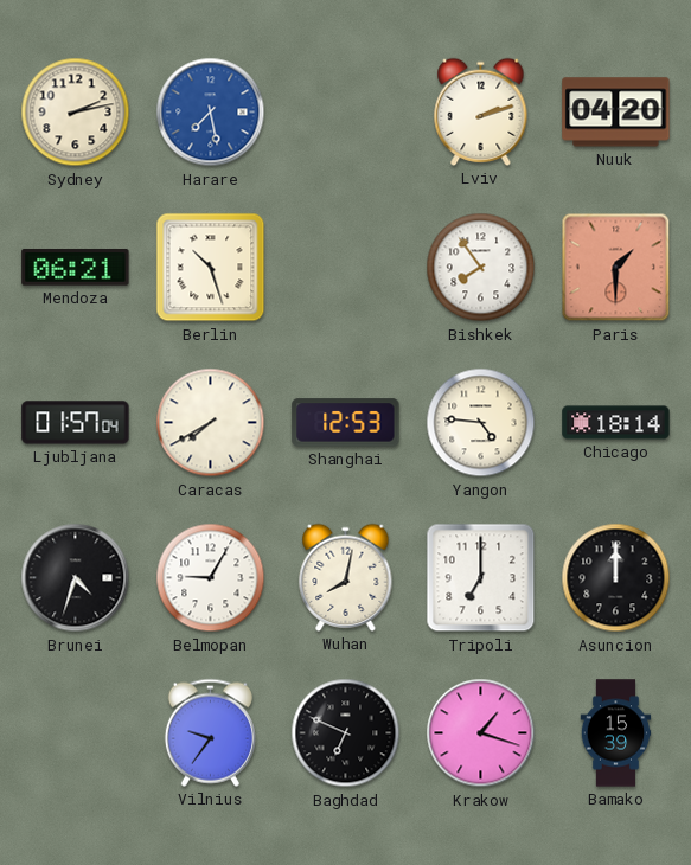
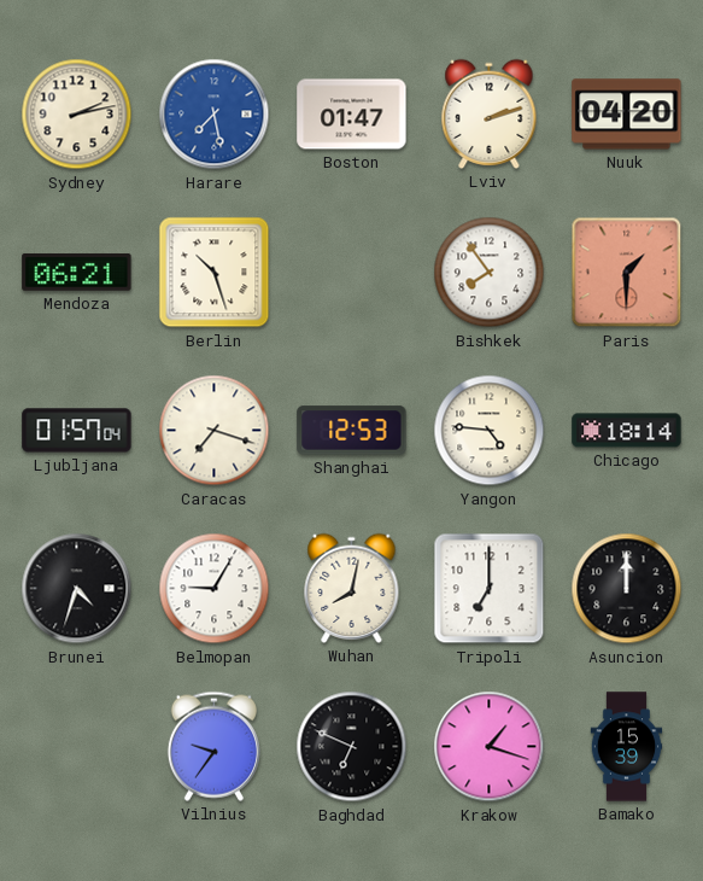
Boston: none -> 01:47 (352, 115)
Caracas: 7:40 -> 7:18 (215, 431)
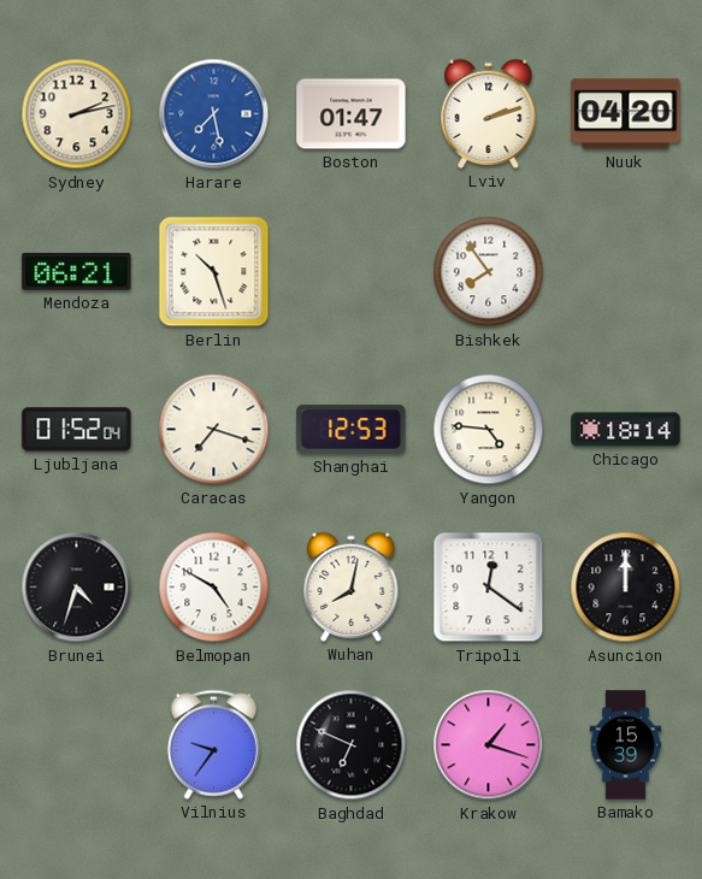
Paris: 1:30 -> none (627, 273)
Ljubljana: 01:57 -> 01:52 (77, 430)
Belmopan: 9:05 -> 4:50 (214, 588)
Tripoli: 7:00 -> 12:21 (489, 588)
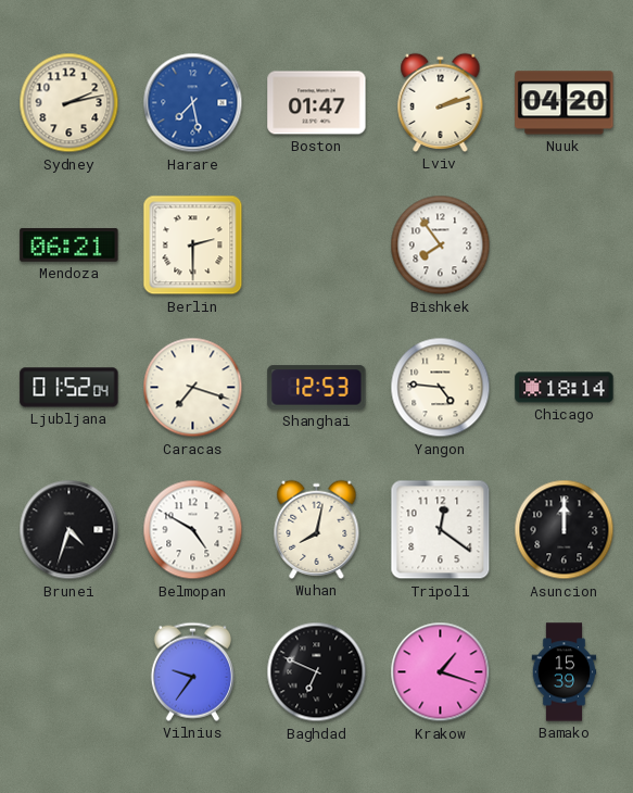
Berlin: 10:27 -> 2:30 (193, 246)
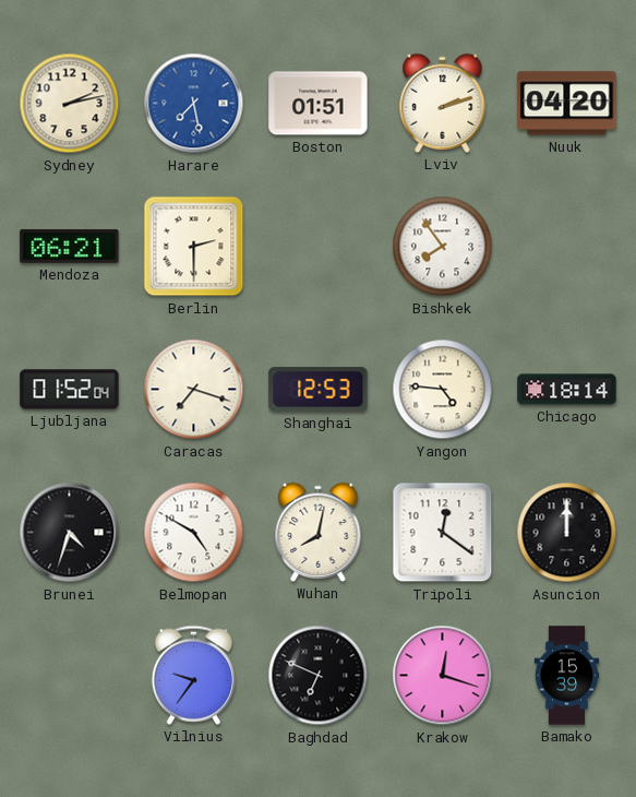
Boston: 01:47 -> 01:51 (319, 104)
Krakow: 1:18 -> 12:18 (443, 676)
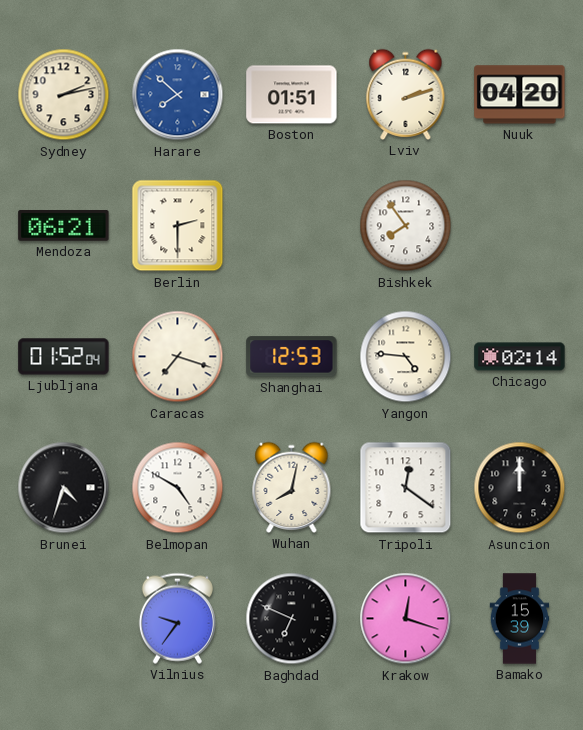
Harare: 7:28 -> 7:52 (178, 95)
Chicago: 18:14 -> 02:14 (520, 357)
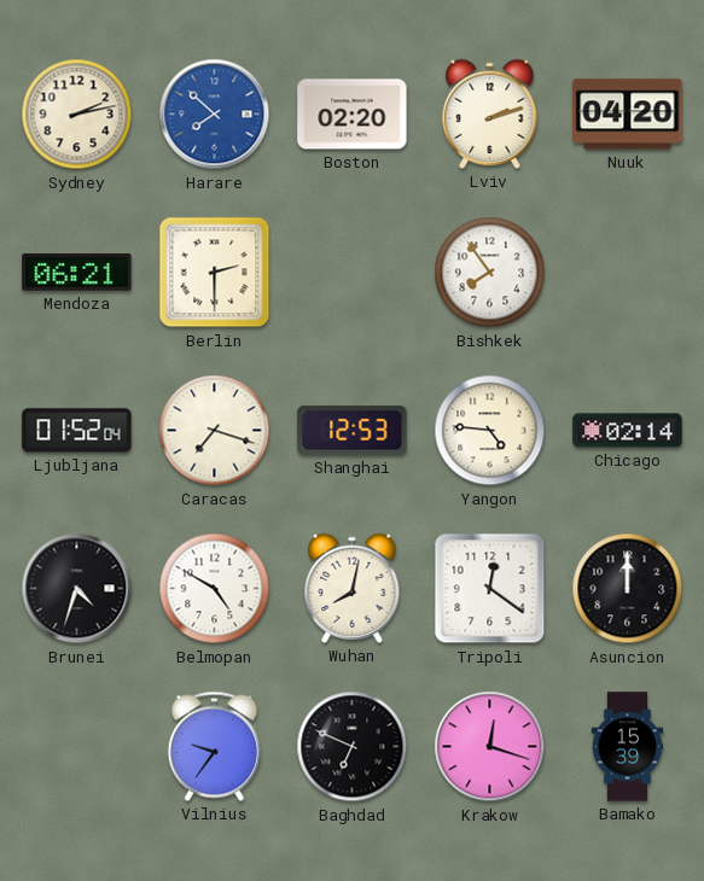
Boston: 01:51 -> 02:20 (353, 115)
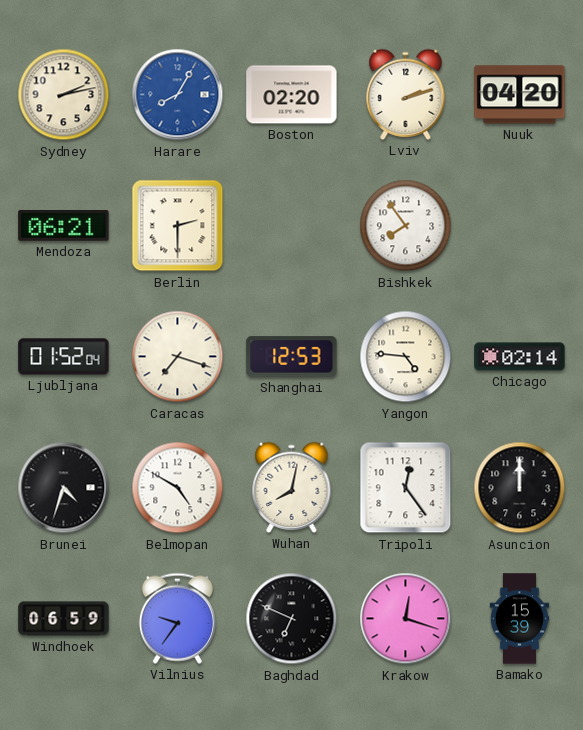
Harare: 7:52 -> 8:05 (178, 95)
Tripoli: 12:21 -> 12:24 (406, 488)
Windhoek: none -> 06:59 (64, 619)
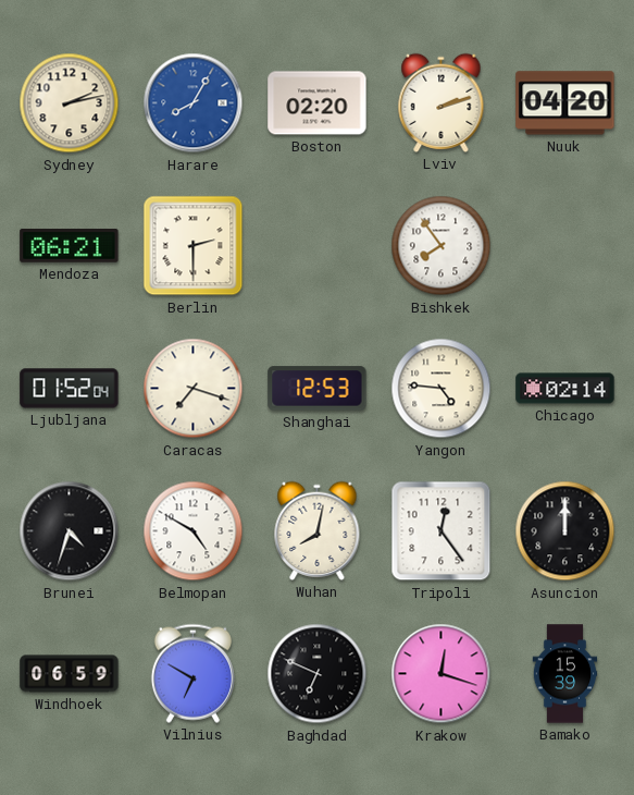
Vilnius: 9:36 -> 6:50 (192, 673)
